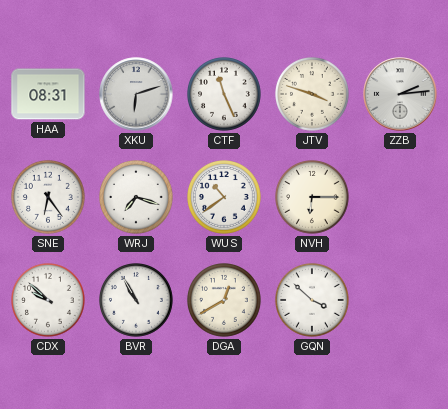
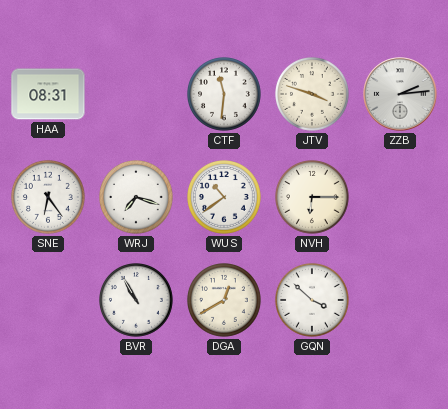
XKU: 6:12 -> none (136, 94)
CTF: 11:26 -> 11:31 (225, 95)
CDX: 9:52 -> none (49, 301)
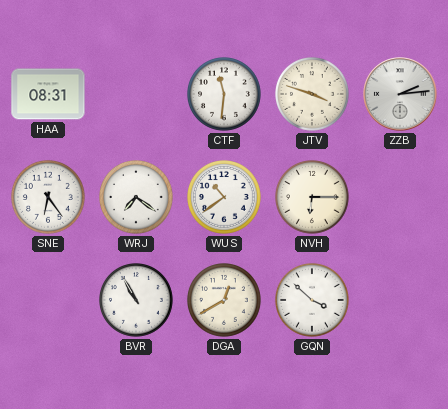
WRJ: 7:18 -> 7:21 (137, 198)
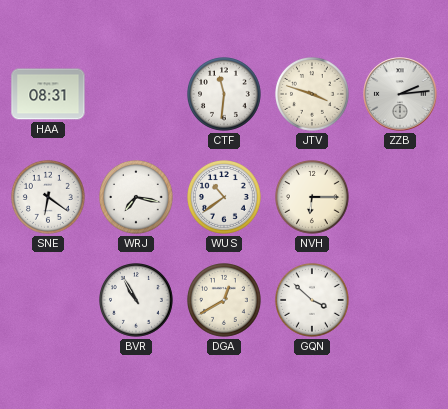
SNE: 6:24 -> 6:21 (49, 198)
WRJ: 7:21 -> 7:17 (137, 198)
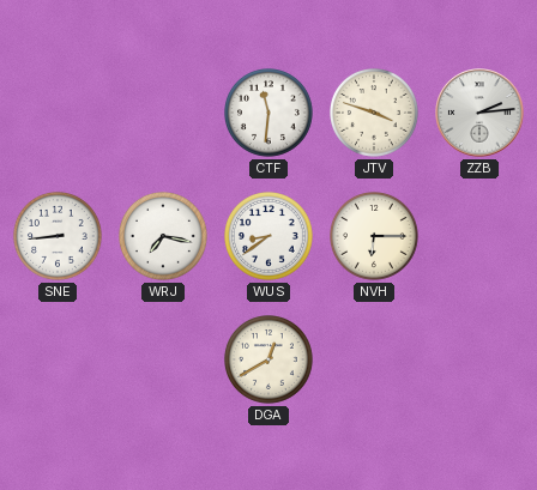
HAA: 08:31 -> none (48, 94)
SNE: 6:21 -> 8:44 (59, 237)
WUS: 10:39 -> 8:39 (270, 237)
BVR: 10:55 -> none (137, 301)
GQN: 3:52 -> none (313, 301)
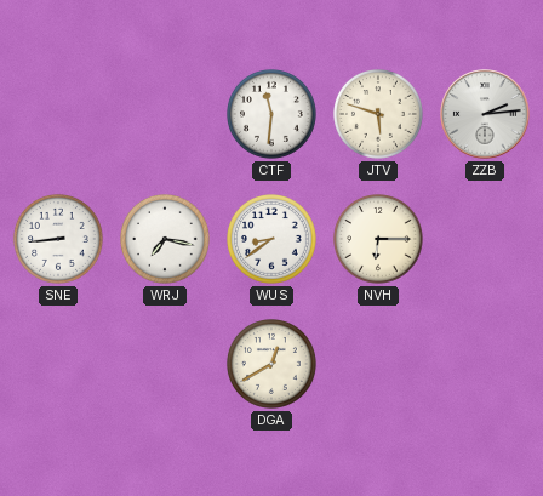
JTV: 3:48 -> 5:48 (379, 115)
